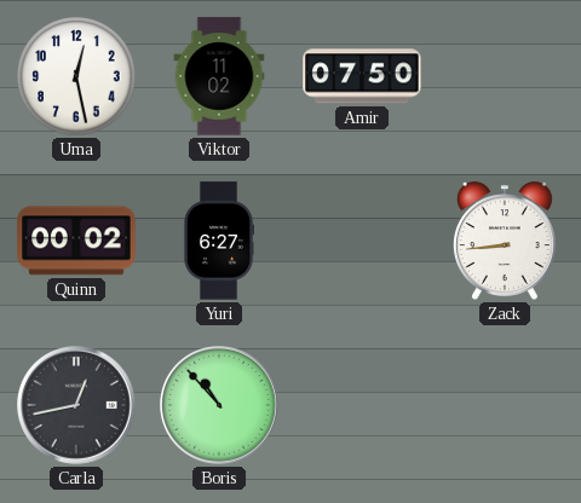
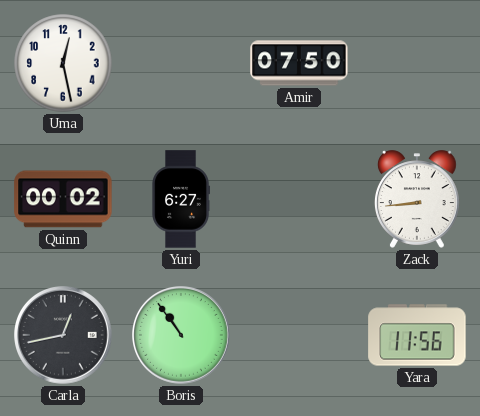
Viktor: 11:02 -> none (219, 76)
Boris: 10:53 -> 10:54 (182, 336)
Yara: none -> 11:56 (417, 335)
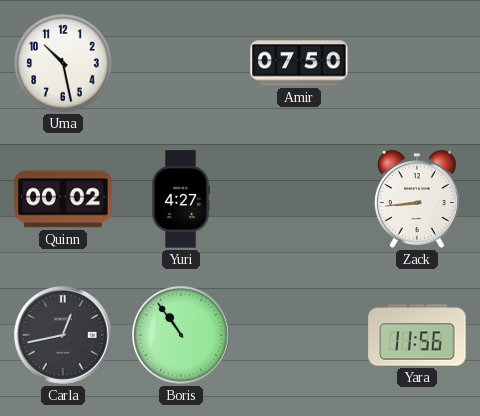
Uma: 12:28 -> 10:28 (63, 63)
Yuri: 6:27 -> 4:27 (181, 199)
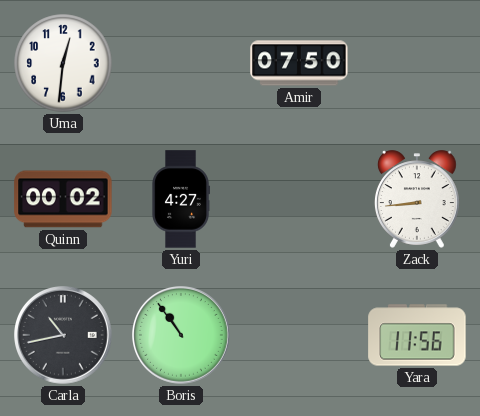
Uma: 10:28 -> 12:31 (63, 63)
Carla: 12:43 -> 10:43 (64, 336)
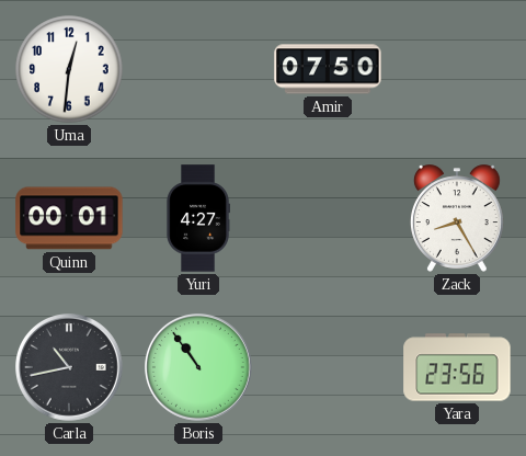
Quinn: 00:02 -> 00:01 (69, 218)
Zack: 8:44 -> 8:25 (457, 218)
Yara: 11:56 -> 23:56 (457, 367)
